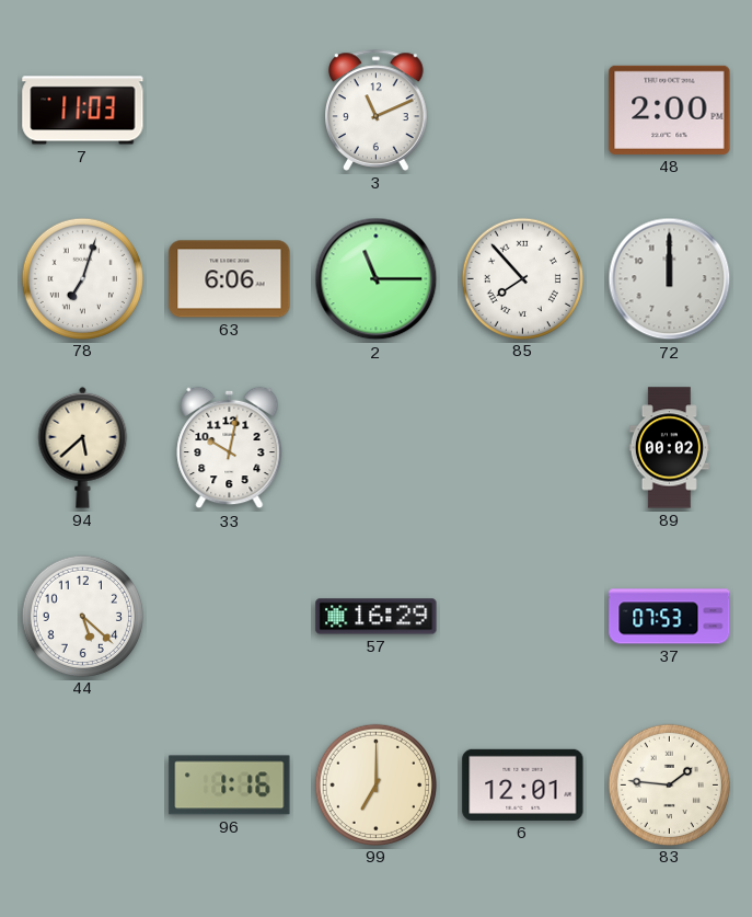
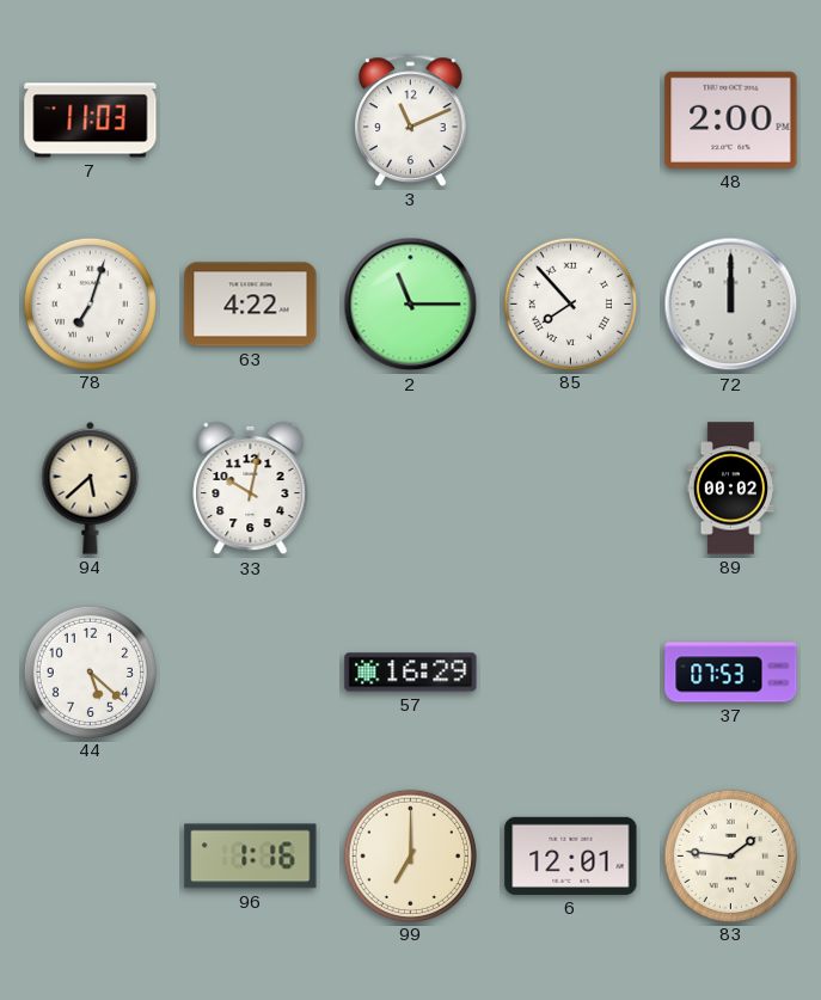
63: 6:06 -> 4:22 (251, 305)
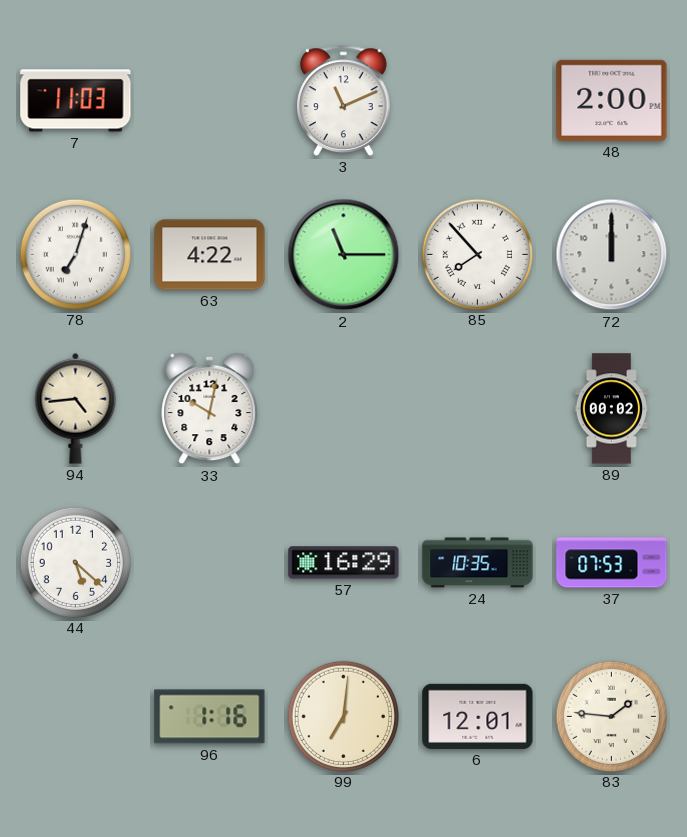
94: 5:38 -> 4:44 (76, 408)
24: none -> 10:35 (478, 563)
99: 7:00 -> 7:01 (343, 716)
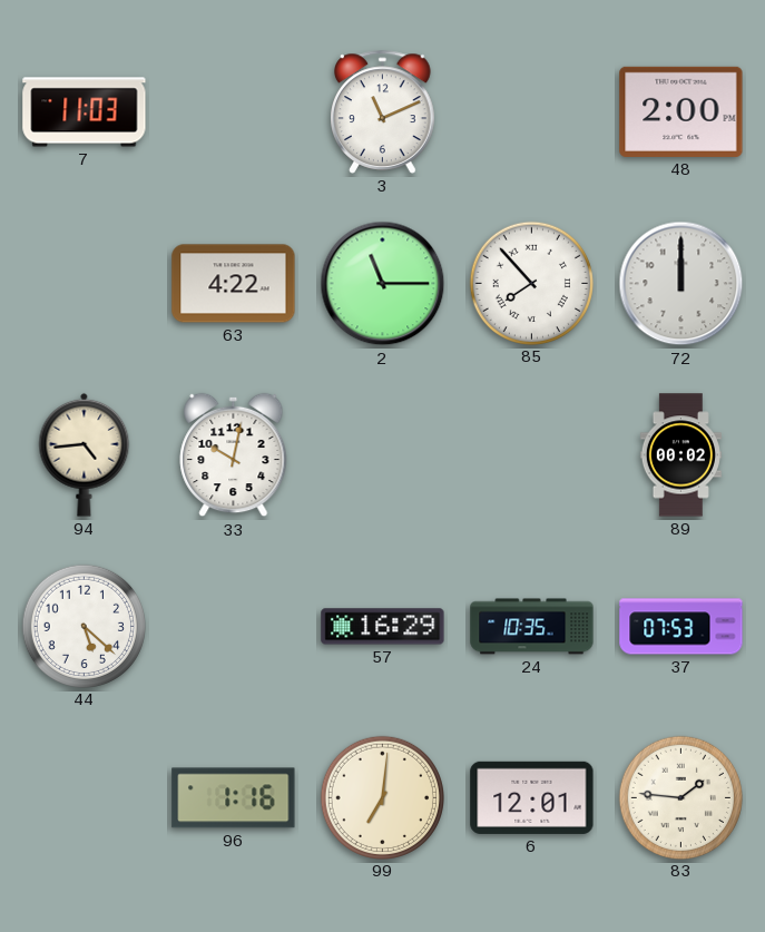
78: 7:03 -> none (75, 254)
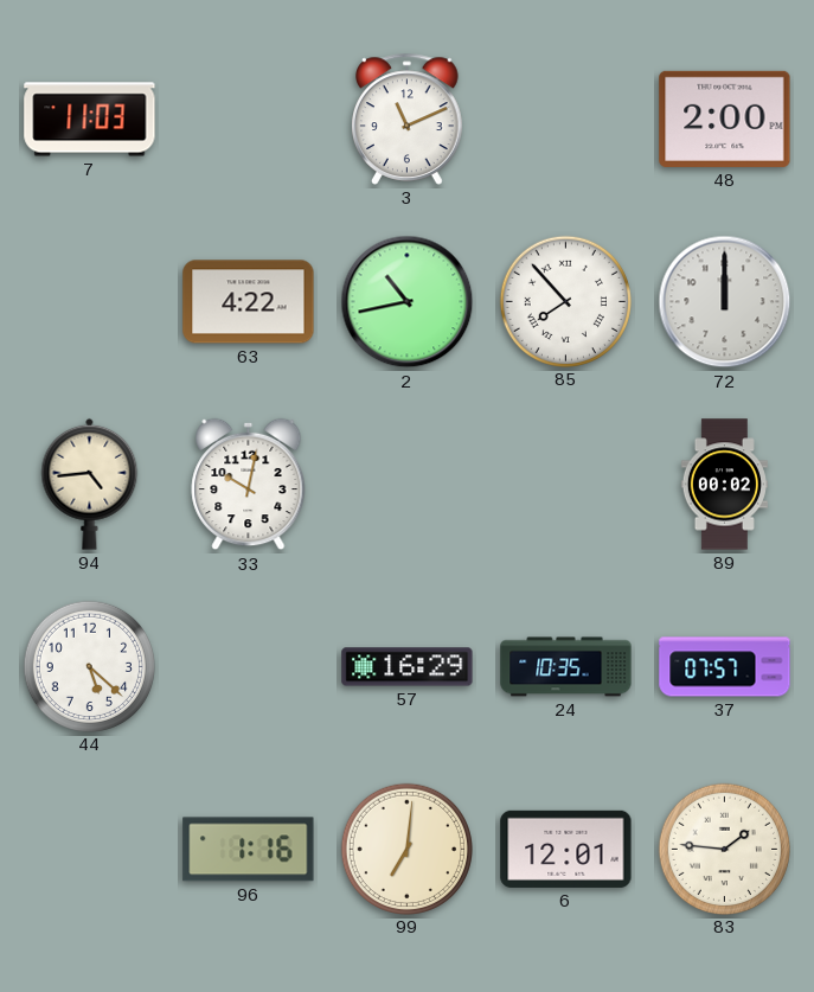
2: 11:15 -> 10:43 (408, 302)
37: 07:53 -> 07:57 (725, 667)
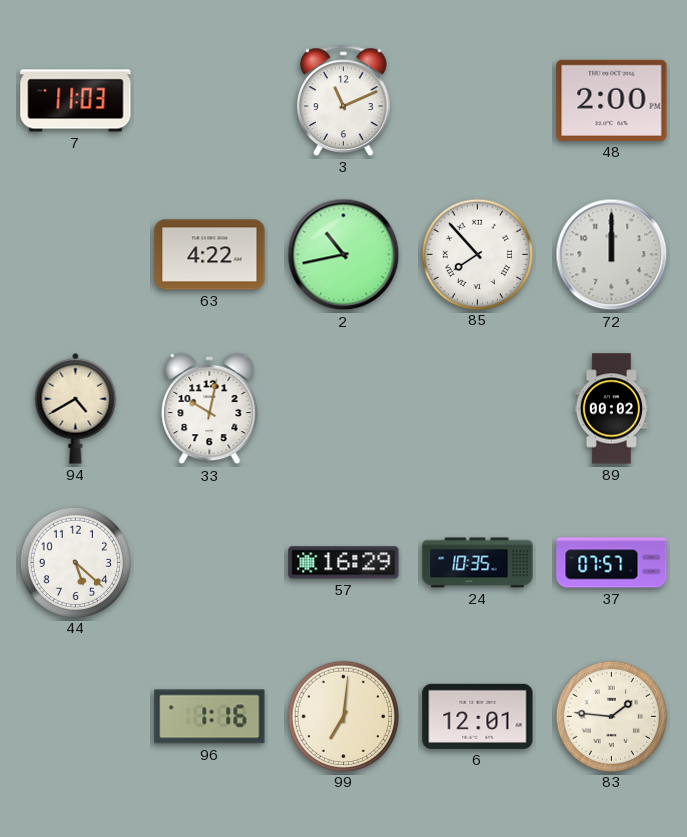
94: 4:44 -> 4:40 (76, 408)
